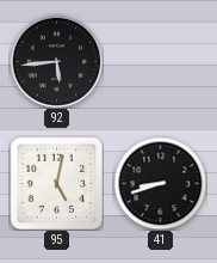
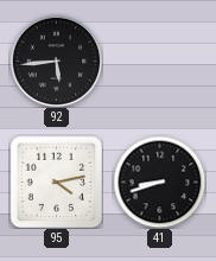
95: 5:02 -> 4:13 (56, 182)
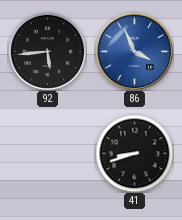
86: none -> 3:56 (134, 51)
95: 4:13 -> none (56, 182)
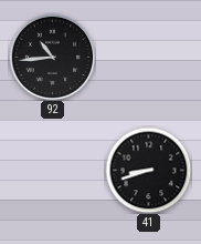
92: 5:44 -> 10:44 (52, 57)
86: 3:56 -> none (134, 51)
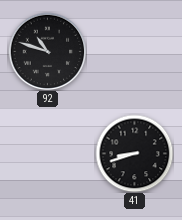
92: 10:44 -> 10:48 (47, 51)
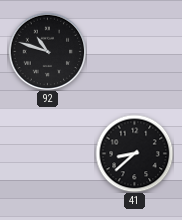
41: 8:42 -> 8:38 (134, 153)
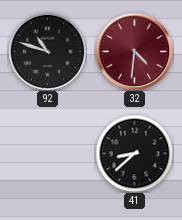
32: none -> 4:31 (134, 51)
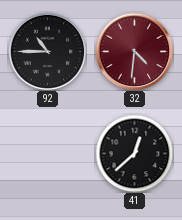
92: 10:48 -> 10:45 (47, 51)
41: 8:38 -> 12:38 (134, 153)
